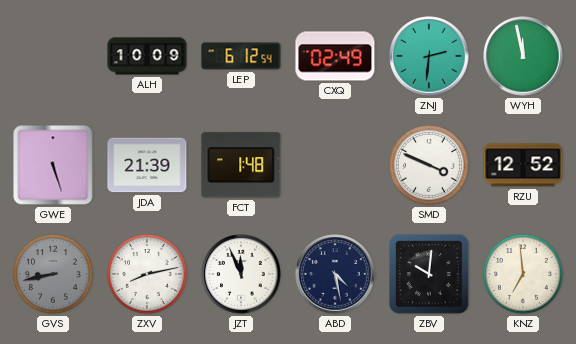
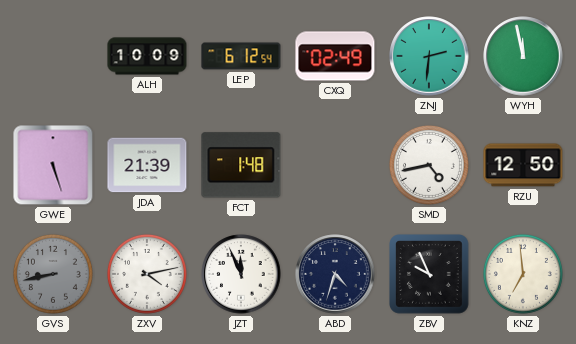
SMD: 3:49 -> 4:43 (429, 165)
RZU: 12:52 -> 12:50 (523, 165)
ZXV: 8:13 -> 4:13 (147, 274)
ABD: 4:28 -> 4:33 (335, 274)
ZBV: 10:01 -> 9:56 (430, 275)
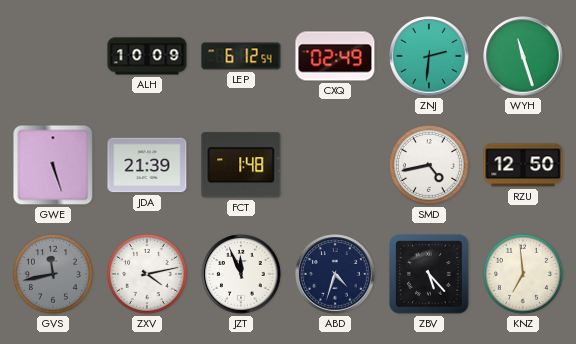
WYH: 11:58 -> 11:27 (523, 56)
GVS: 8:43 -> 11:43 (53, 274)
ZBV: 9:56 -> 5:23 (430, 275)
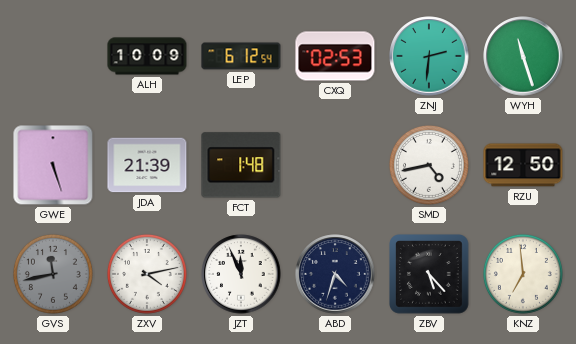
CXQ: 02:49 -> 02:53 (335, 56)
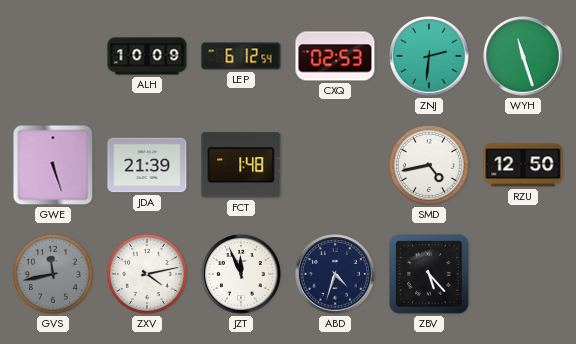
KNZ: 6:59 -> none (523, 274)
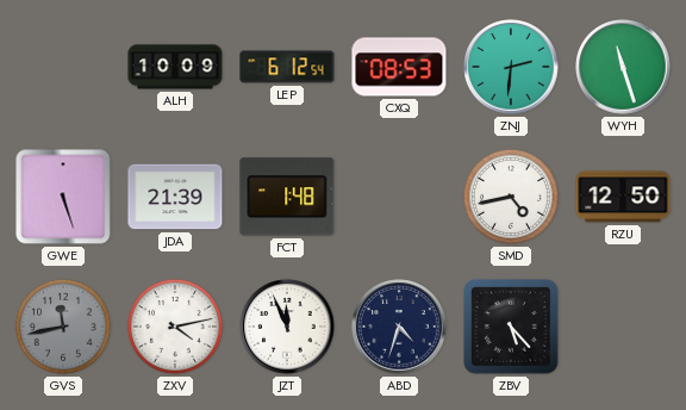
CXQ: 02:53 -> 08:53 (399, 67)
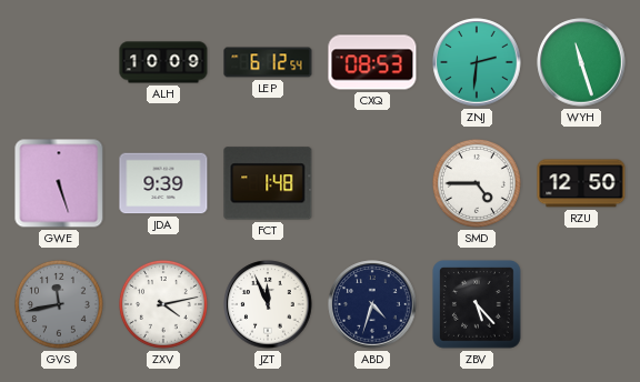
JDA: 21:39 -> 9:39 (163, 183)
SMD: 4:43 -> 4:45 (477, 183)
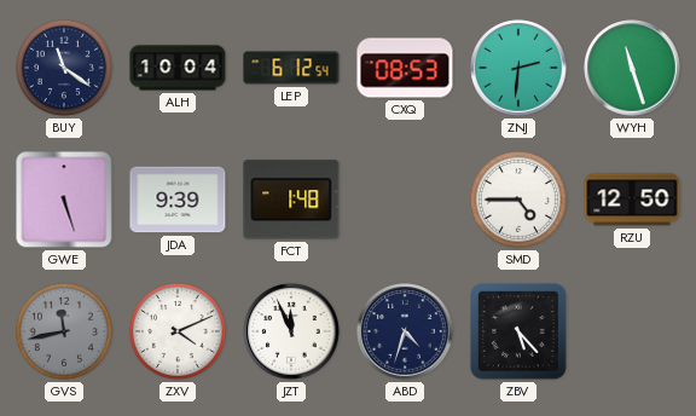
BUY: none -> 11:21 (64, 68)
ALH: 10:09 -> 10:04 (178, 68)
ZXV: 4:13 -> 4:11 (178, 331)
